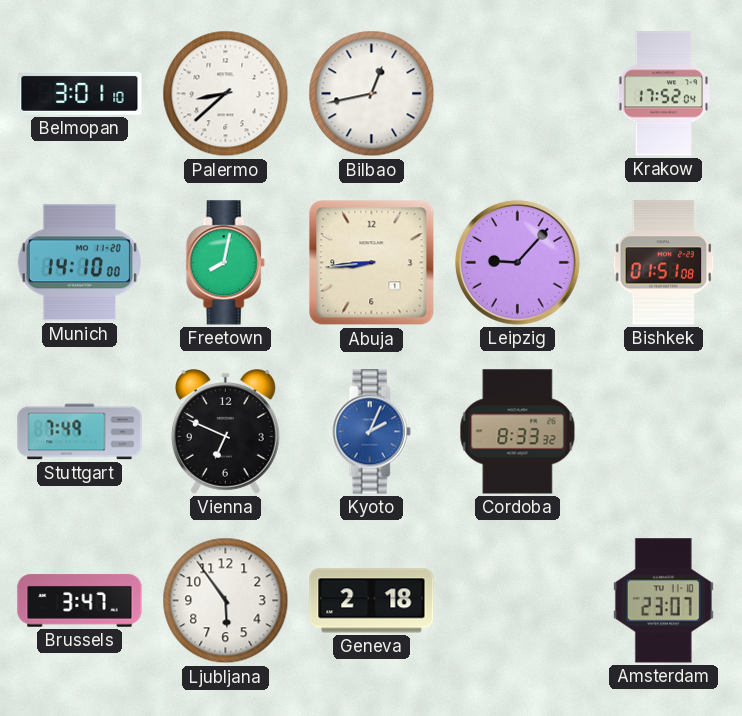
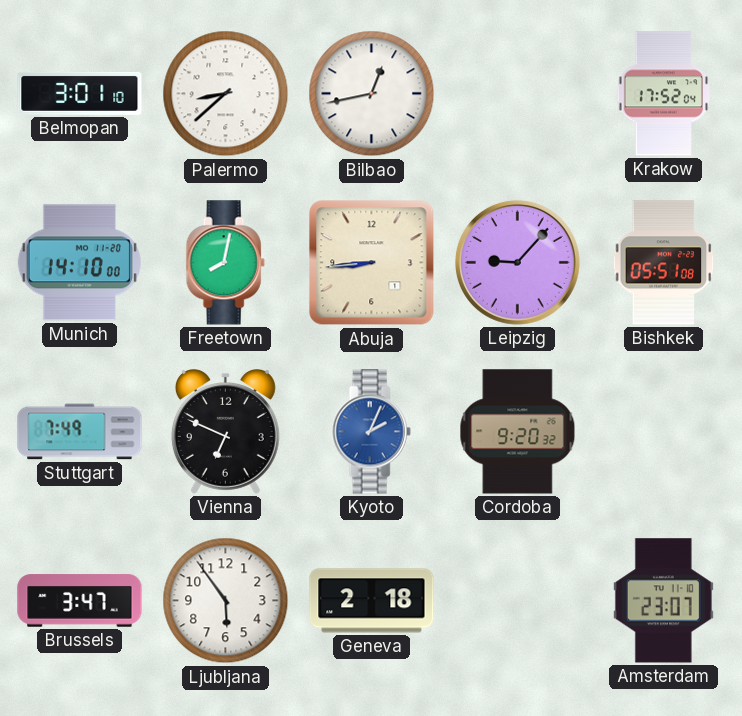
Bishkek: 01:51 -> 05:51 (664, 263)
Cordoba: 8:33 -> 9:20 (518, 432)
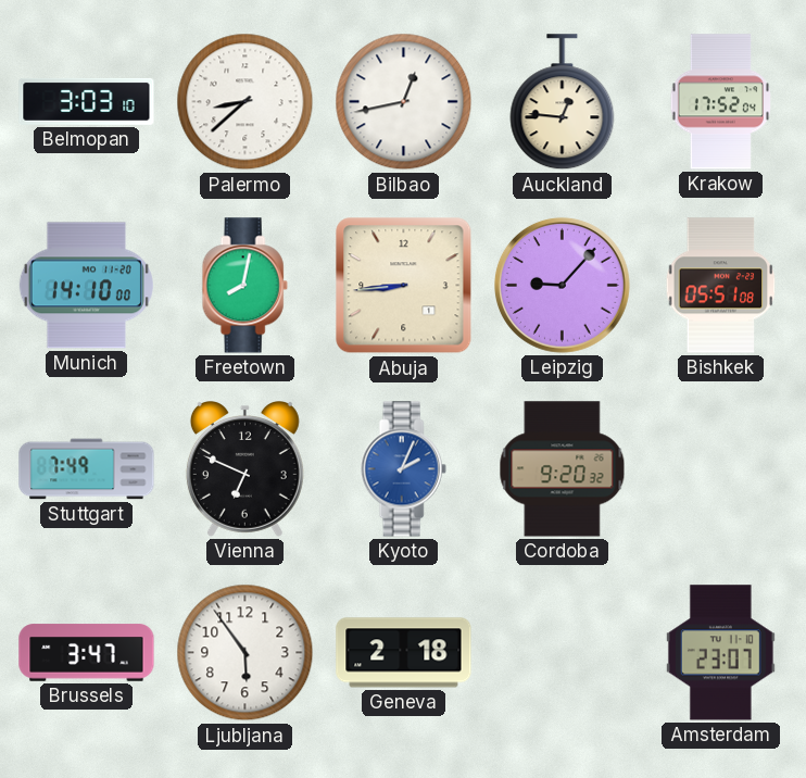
Belmopan: 3:01 -> 3:03 (87, 101)
Auckland: none -> 12:46 (563, 102)
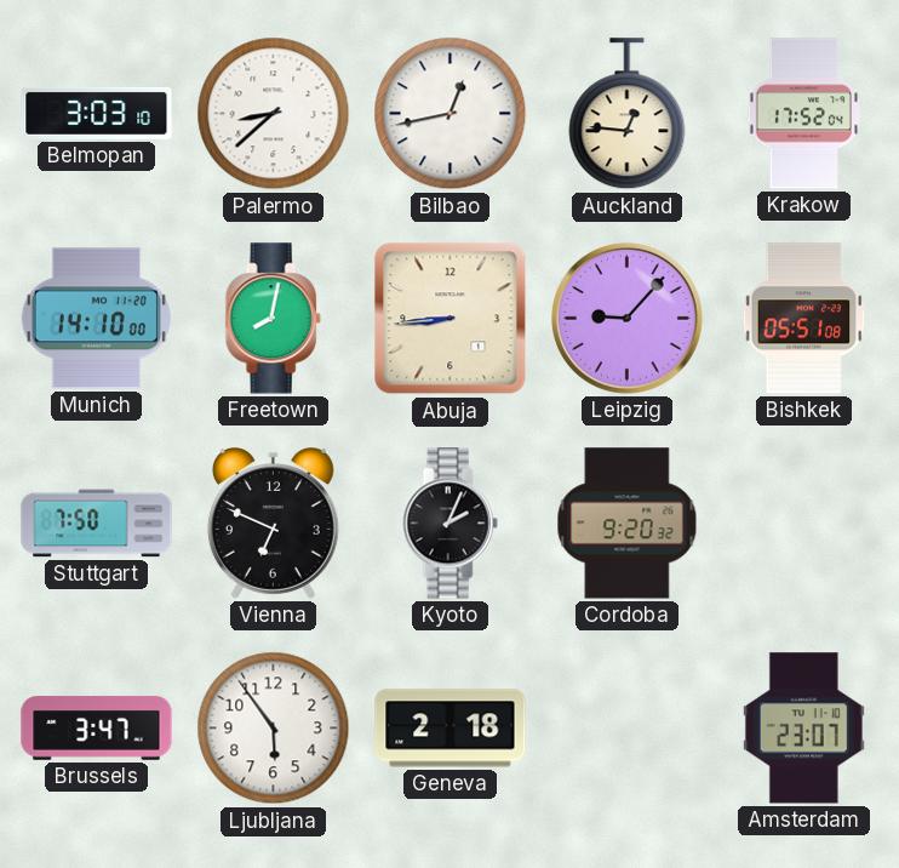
Stuttgart: 7:49 -> 7:50 (97, 524)
Kyoto dial: blue -> black (449, 524)
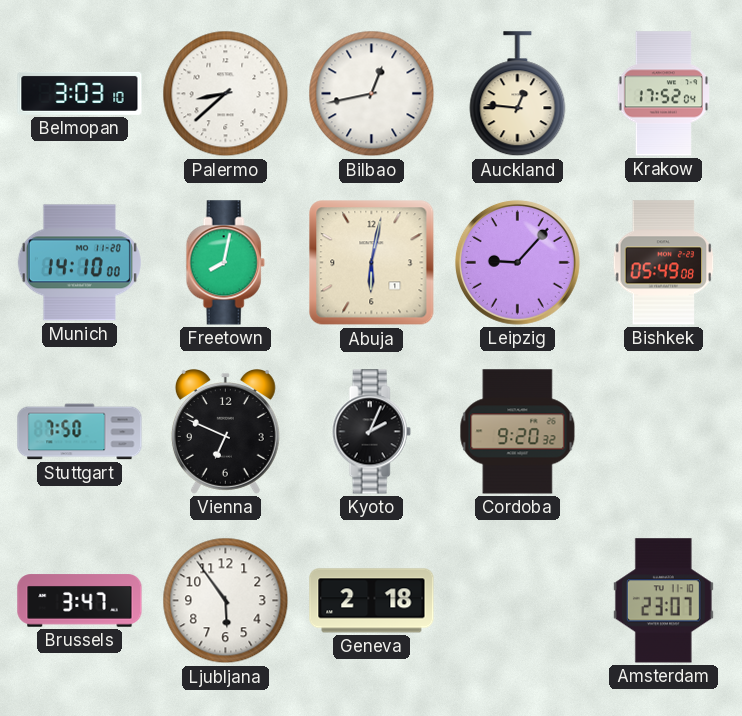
Abuja: 8:44 -> 6:02 (372, 263)
Bishkek: 05:51 -> 05:49 (664, 263)
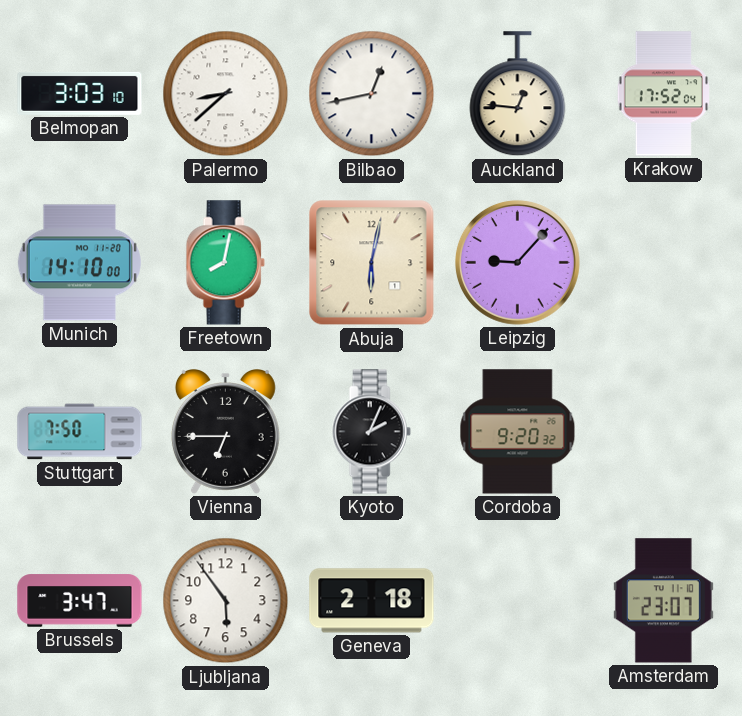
Bishkek: 05:49 -> none (664, 263)
Vienna: 6:49 -> 6:45 (225, 432)
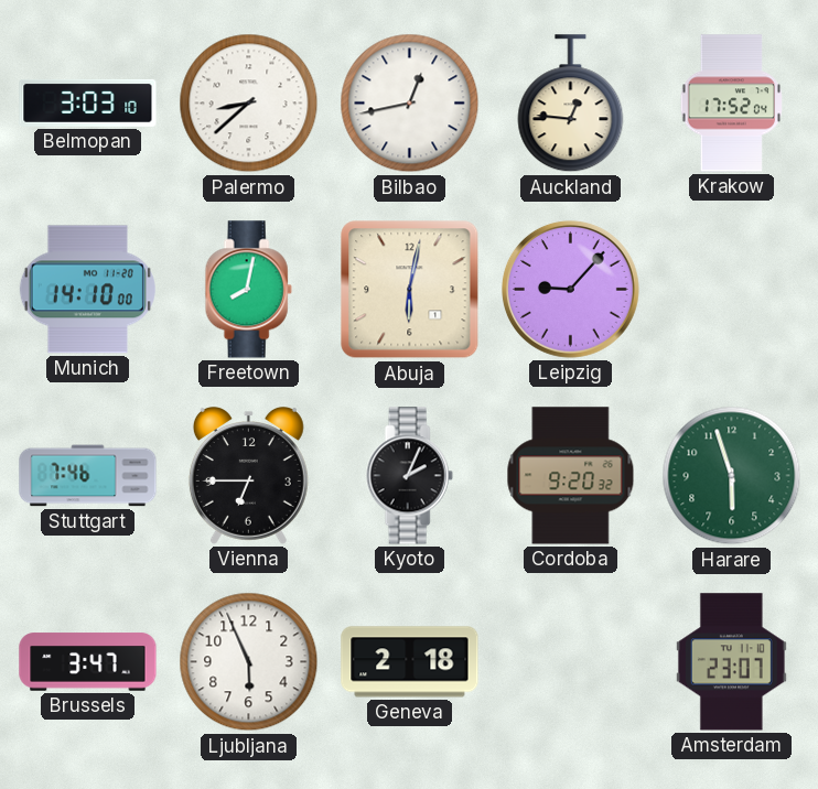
Stuttgart: 7:50 -> 7:46 (88, 476)
Harare: none -> 5:57 (732, 476)
Ljubljana: 5:54 -> 5:56 (249, 662)
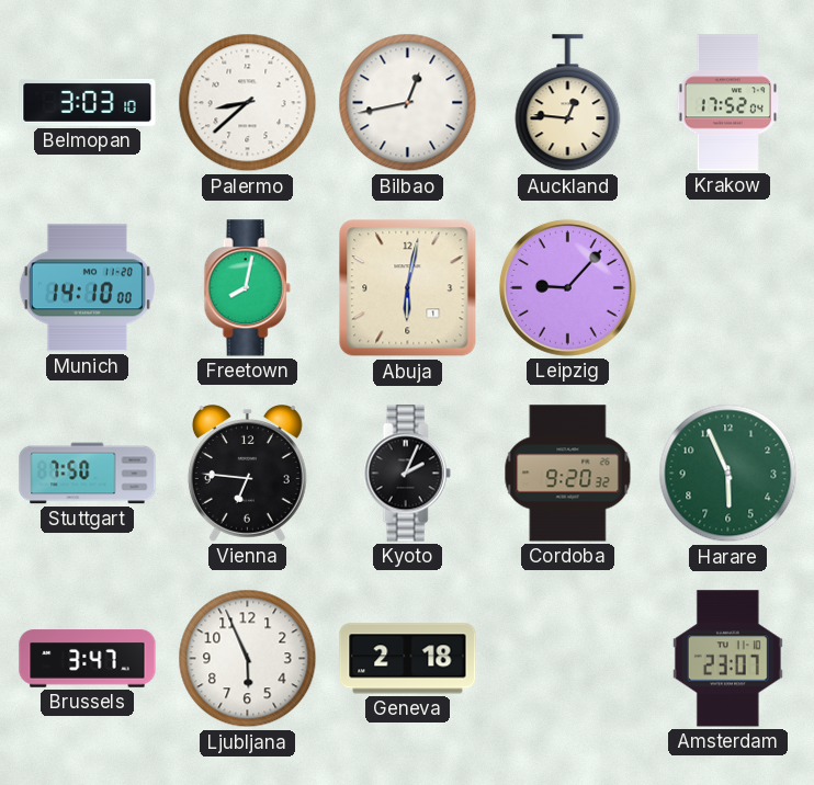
Stuttgart: 7:46 -> 7:50 (88, 474)
Vienna: 6:45 -> 6:46 (247, 474)
Harare: 5:57 -> 5:56 (728, 474)
